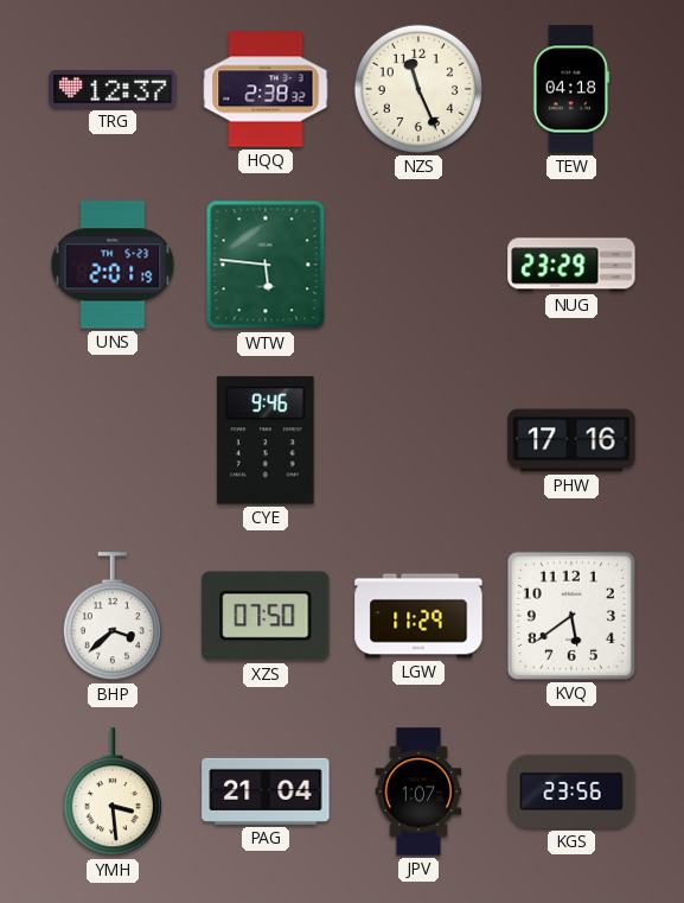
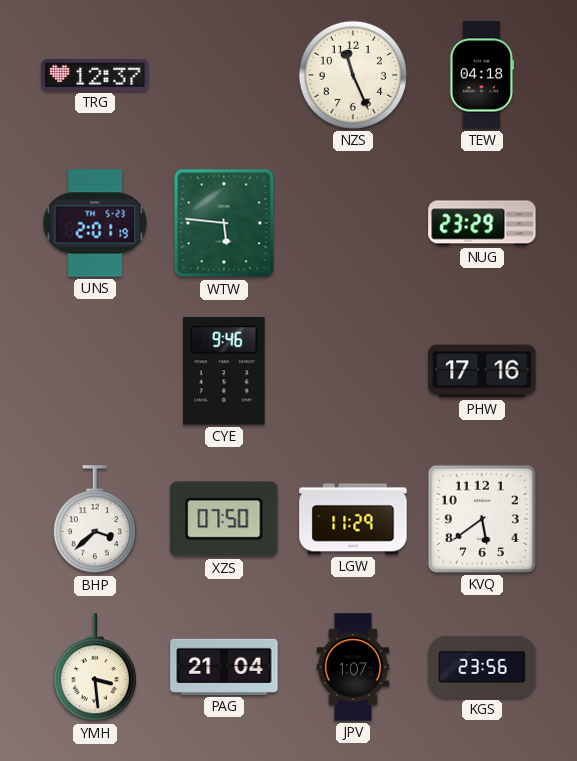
HQQ: 2:38 -> none (266, 89)
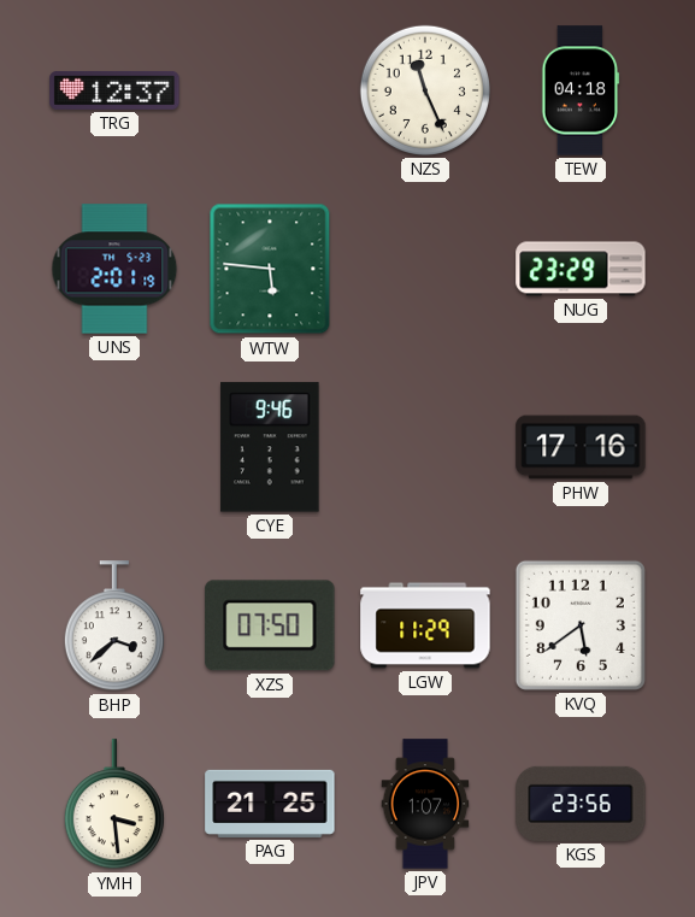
PAG: 21:04 -> 21:25 (270, 804)
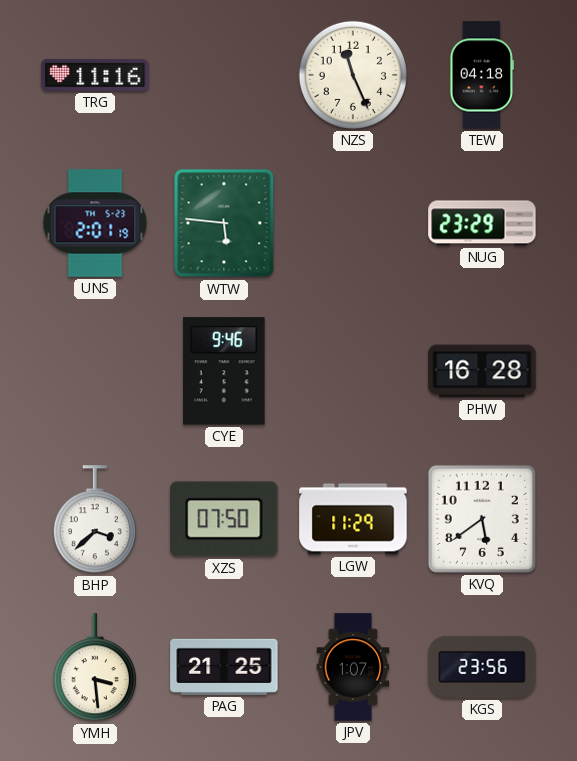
TRG: 12:37 -> 11:16 (95, 75)
PHW: 17:16 -> 16:28 (482, 371)
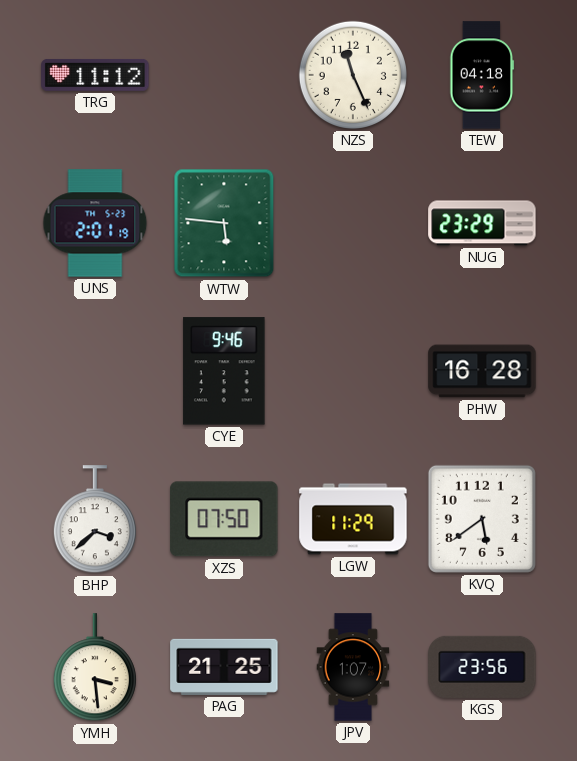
TRG: 11:16 -> 11:12 (95, 75)
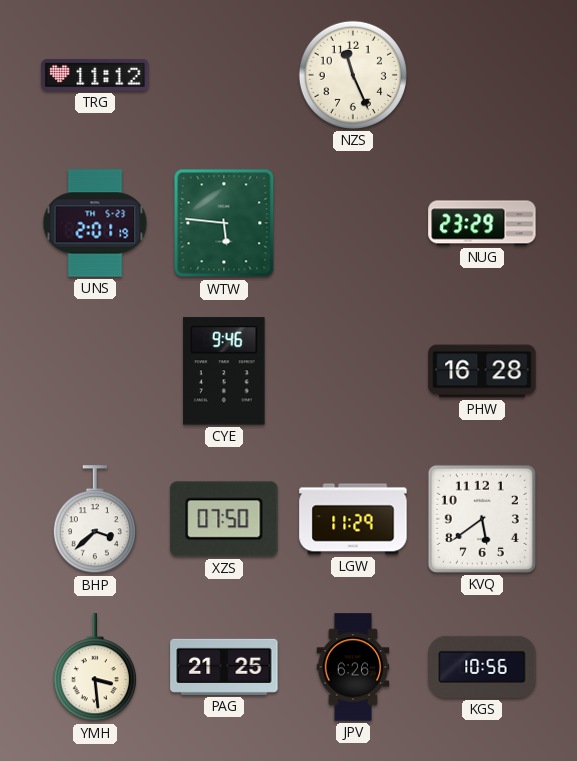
TEW: 04:18 -> none (482, 75)
JPV: 1:07 -> 6:26 (353, 667)
KGS: 23:56 -> 10:56 (482, 667)
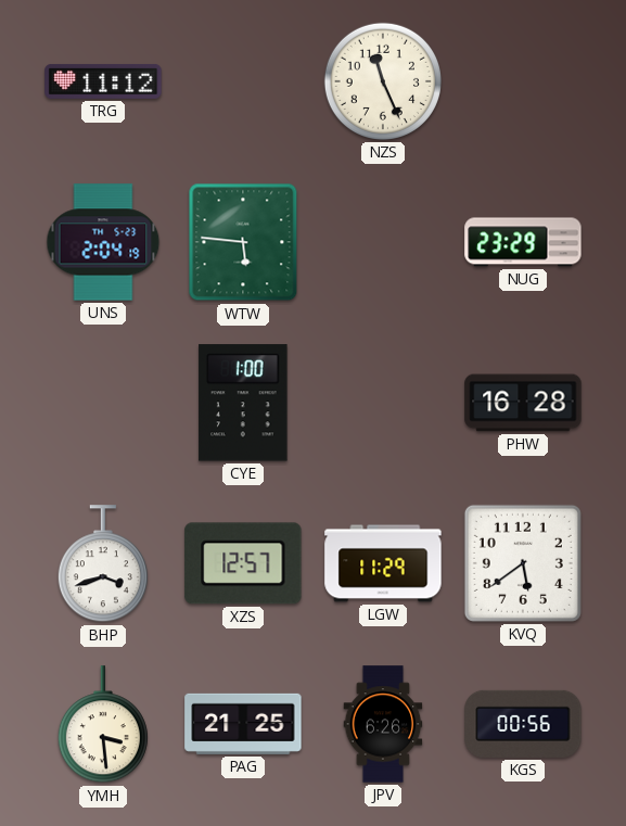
UNS: 2:01 -> 2:04 (103, 242)
CYE: 9:46 -> 1:00 (243, 403)
BHP: 3:38 -> 3:42 (103, 564)
XZS: 07:50 -> 12:57 (243, 563)
KGS: 10:56 -> 00:56 (523, 724)
